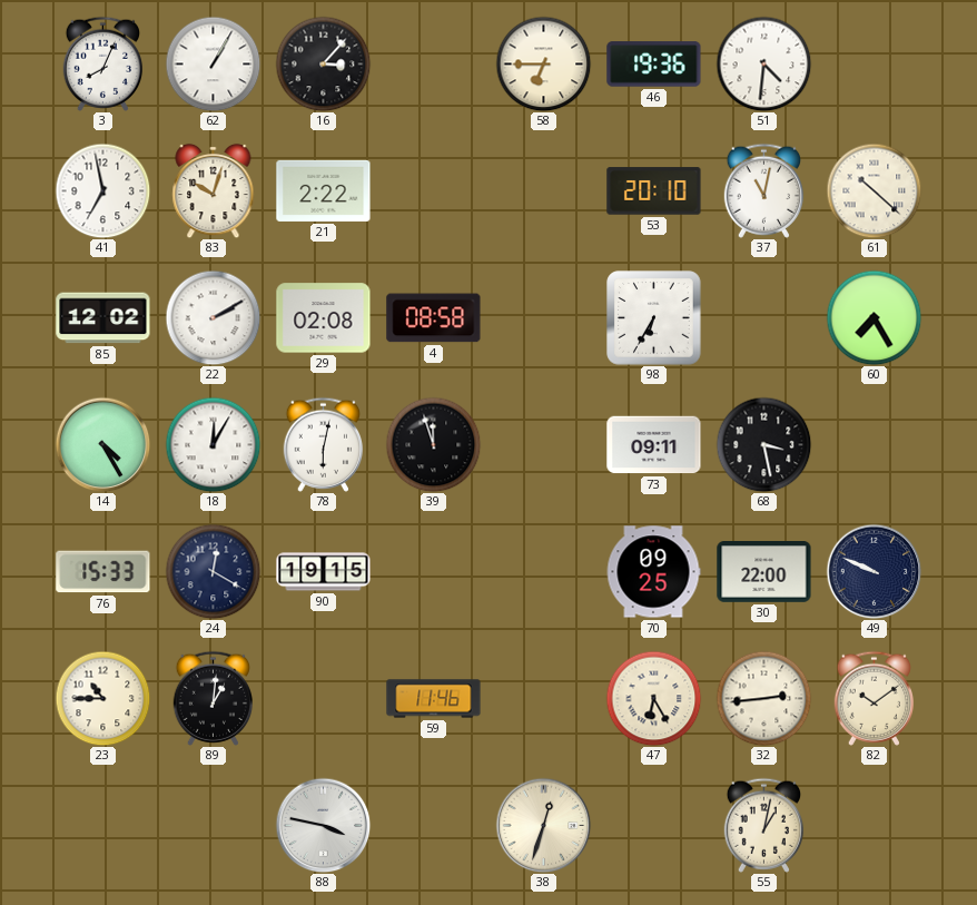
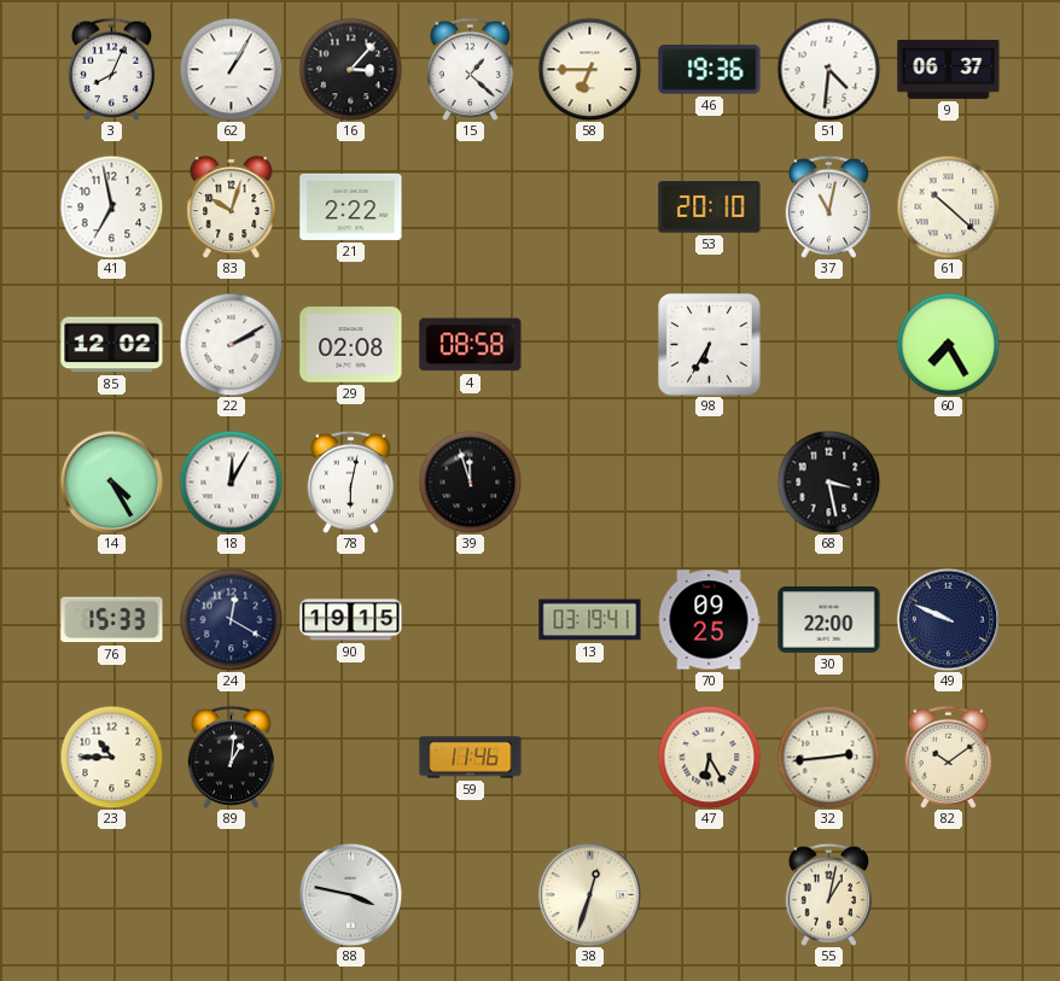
15: none -> 1:22 (470, 69)
9: none -> 06:37 (949, 69)
73: 09:11 -> none (654, 445)
13: none -> 03:19 (590, 620)
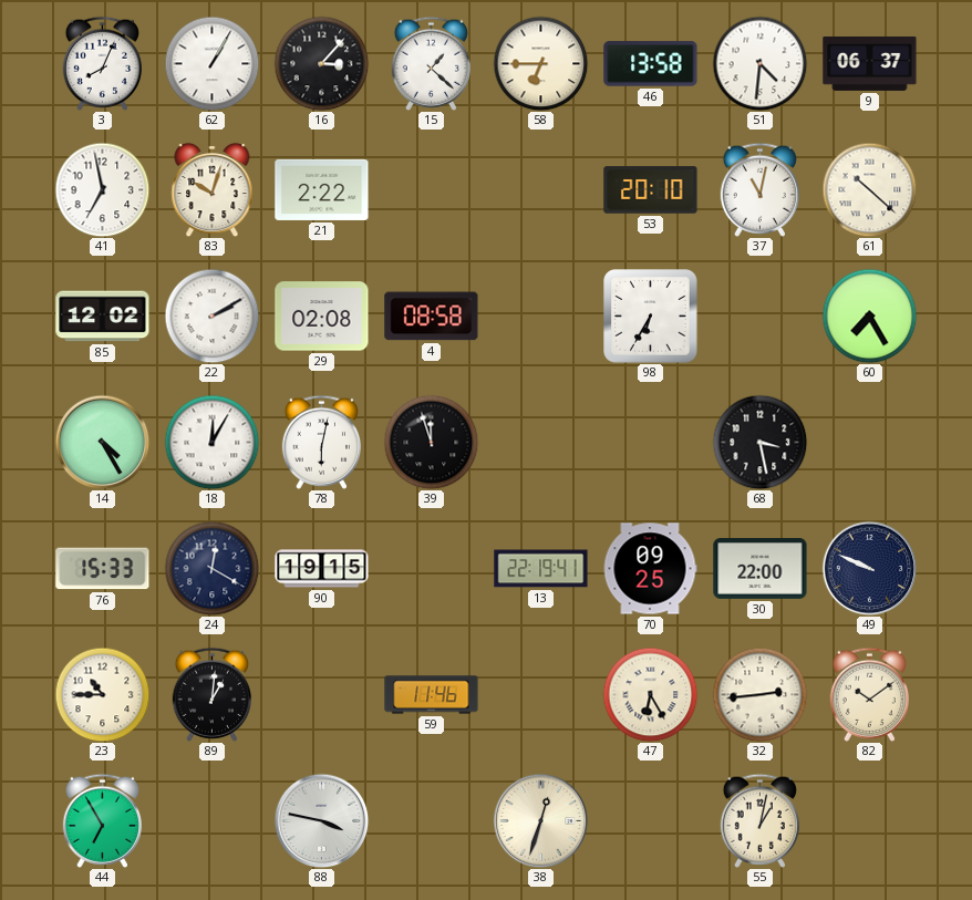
46: 19:36 -> 13:58 (651, 64)
13: 03:19 -> 22:19 (541, 569)
44: none -> 6:55 (102, 820)
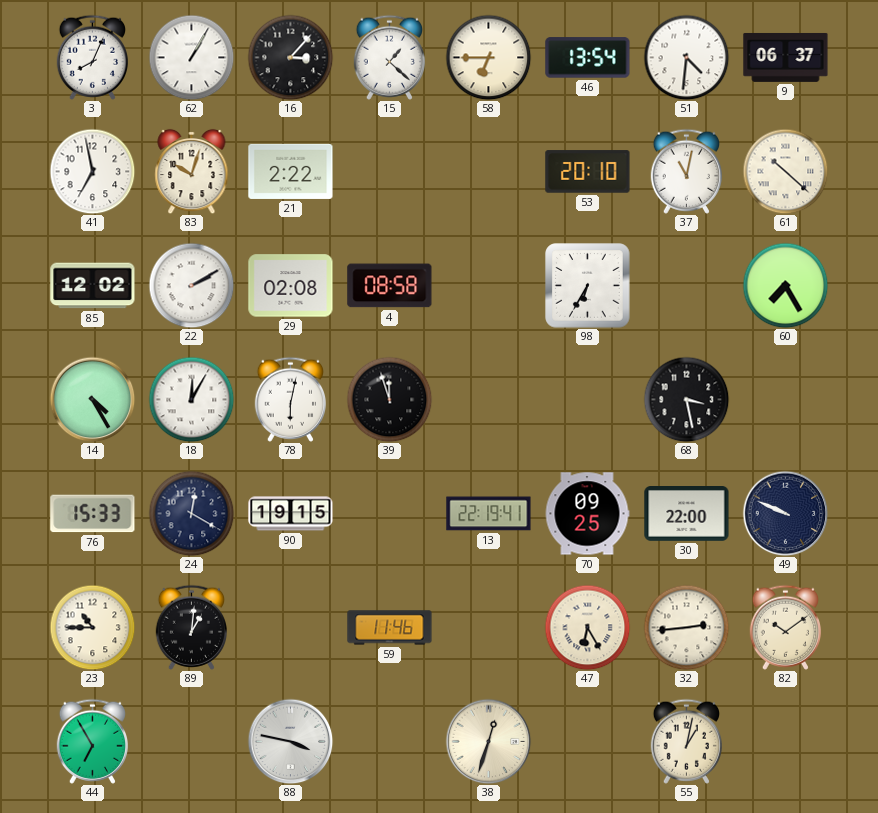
46: 13:58 -> 13:54 (588, 58)
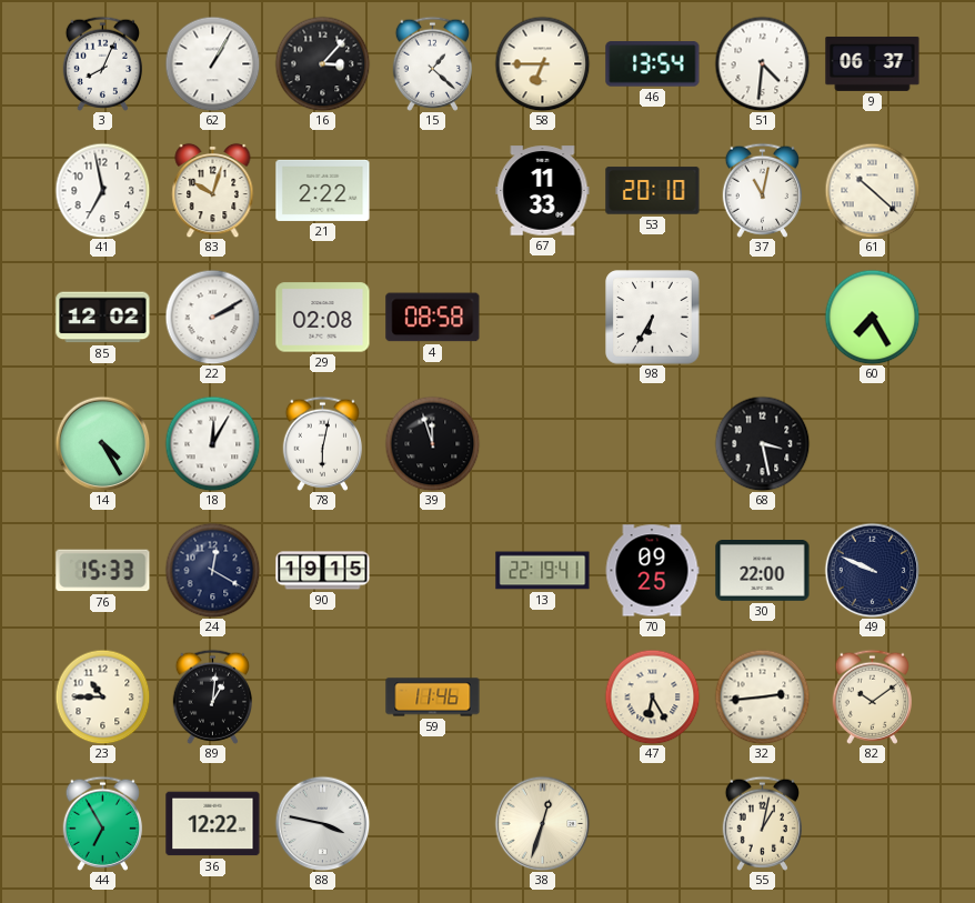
67: none -> 11:33 (543, 191)
36: none -> 12:22 (213, 824)
